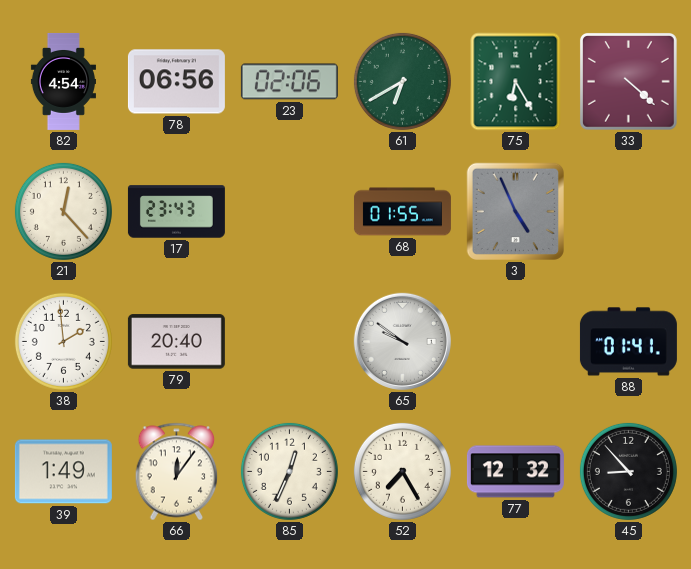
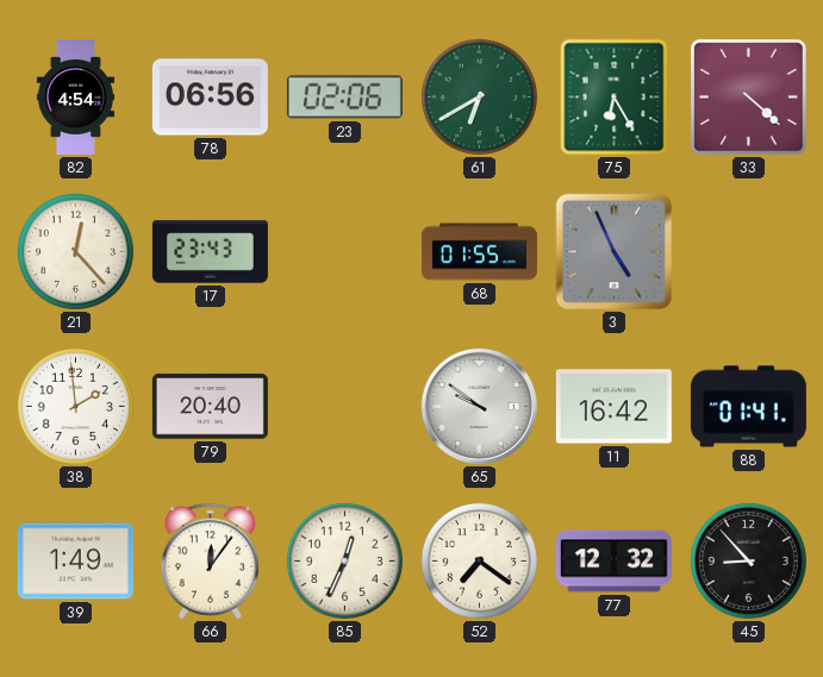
11: none -> 16:42 (613, 407)
52: 7:25 -> 7:21 (479, 560)
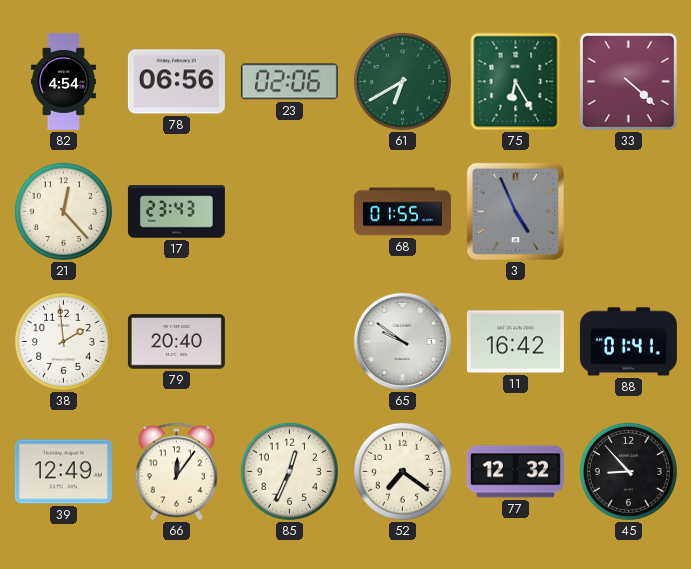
39: 1:49 -> 12:49 (63, 472)
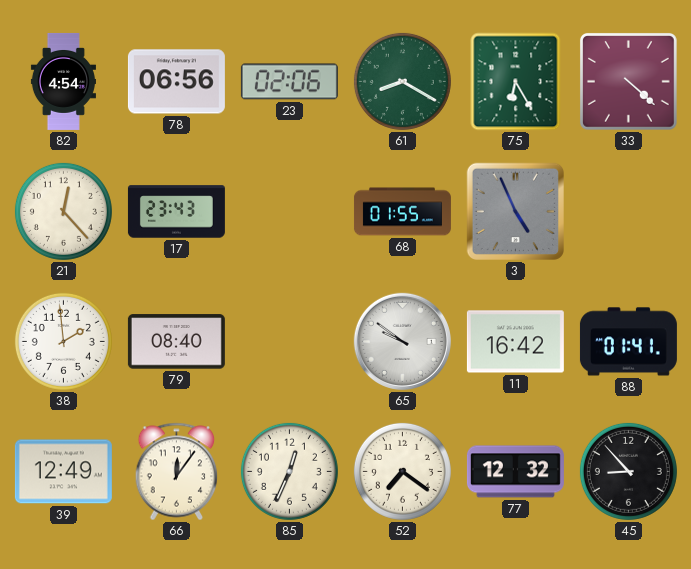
61: 6:40 -> 8:20 (402, 81)
79: 20:40 -> 08:40 (176, 342)
